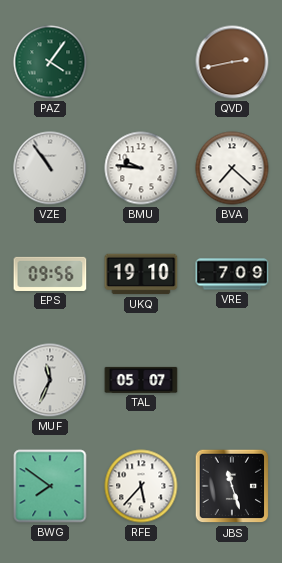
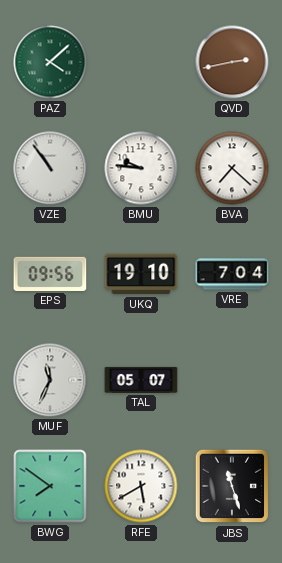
PAZ: 4:06 -> 4:08 (50, 62)
VRE: 7:09 -> 7:04 (232, 274)
RFE: 5:37 -> 5:40 (141, 486)
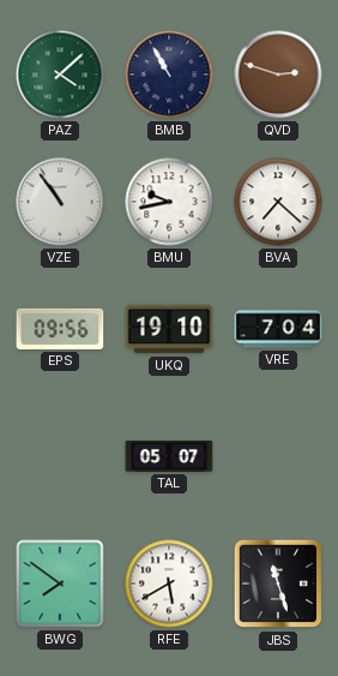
BMB: none -> 10:55 (169, 74)
QVD: 2:43 -> 2:48 (278, 74)
BMU: 9:46 -> 9:43 (169, 202)
MUF: 11:34 -> none (50, 380)
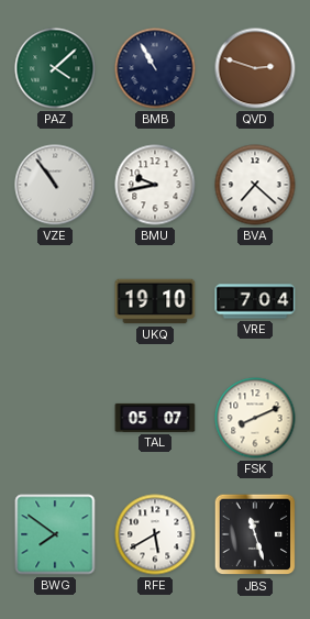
EPS: 09:56 -> none (60, 329)
FSK: none -> 8:11 (255, 418)
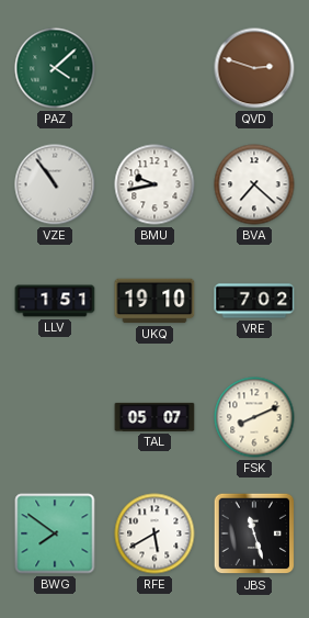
BMB: 10:55 -> none (155, 68)
LLV: none -> 1:51 (55, 301)
VRE: 7:04 -> 7:02 (254, 301)
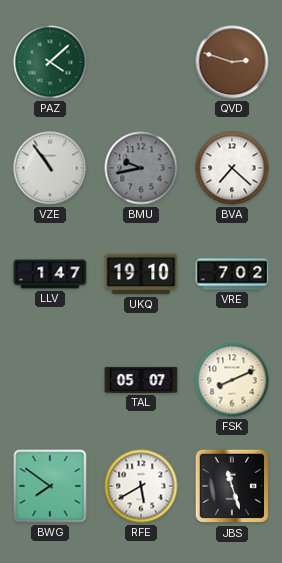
BMU dial: white -> grey (141, 168)
LLV: 1:51 -> 1:47 (50, 274)
